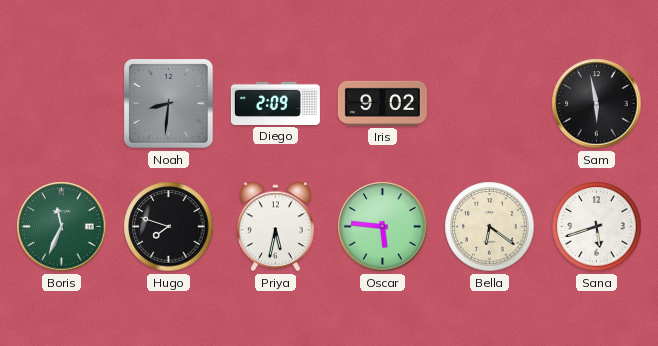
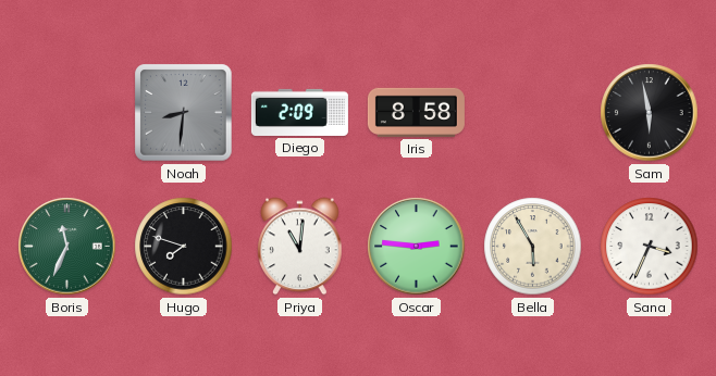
Iris: 9:02 -> 8:58 (416, 112)
Priya: 5:32 -> 11:01 (300, 247)
Oscar: 5:46 -> 2:46 (417, 247)
Bella: 6:21 -> 5:55 (533, 247)
Sana: 5:42 -> 3:34 (650, 247)
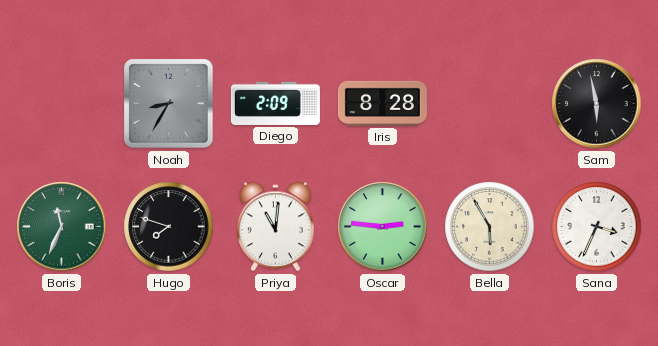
Noah: 8:31 -> 8:35 (169, 104)
Iris: 8:58 -> 8:28 (382, 103)
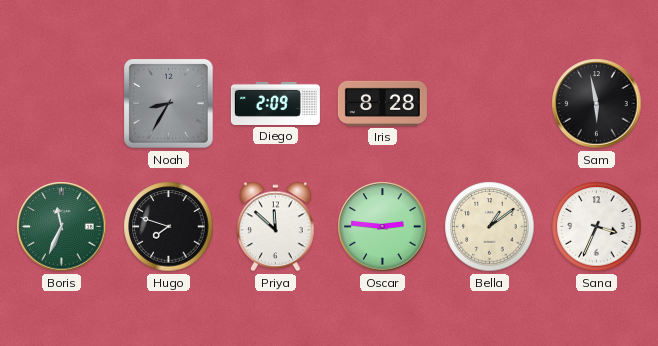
Priya: 11:01 -> 11:52 (276, 227)
Bella: 5:55 -> 1:09 (490, 227)
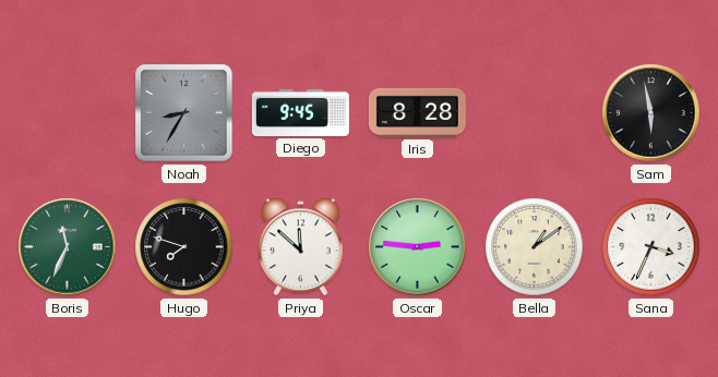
Diego: 2:09 -> 9:45 (300, 112)
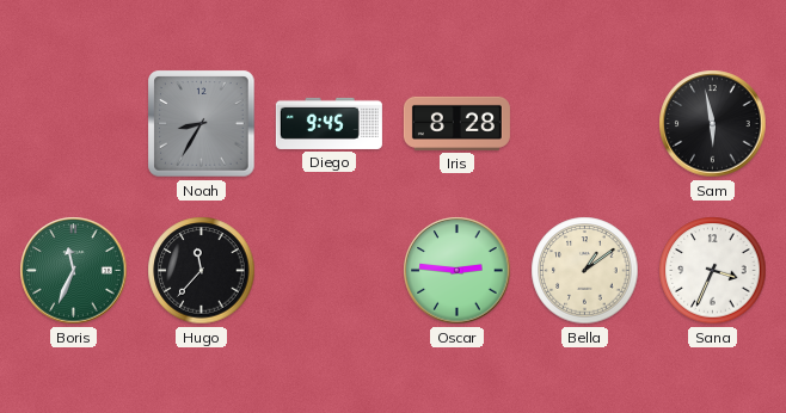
Hugo: 7:48 -> 11:37 (202, 271)
Priya: 11:52 -> none (301, 247)
